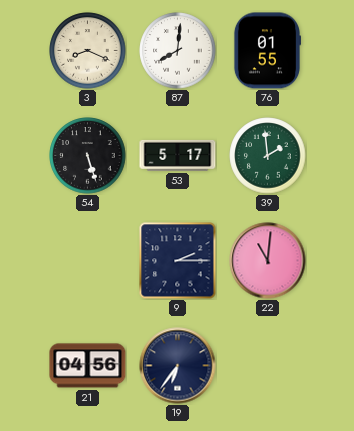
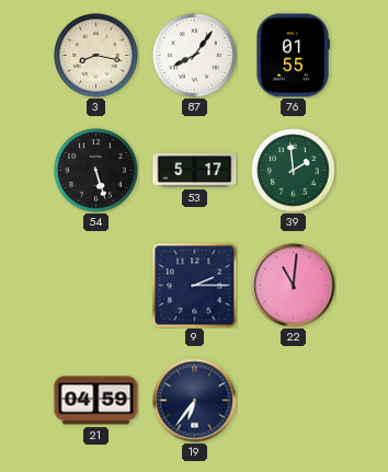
3: 8:19 -> 8:17 (96, 56)
87: 8:01 -> 8:06 (195, 56)
21: 04:56 -> 04:59 (96, 401)
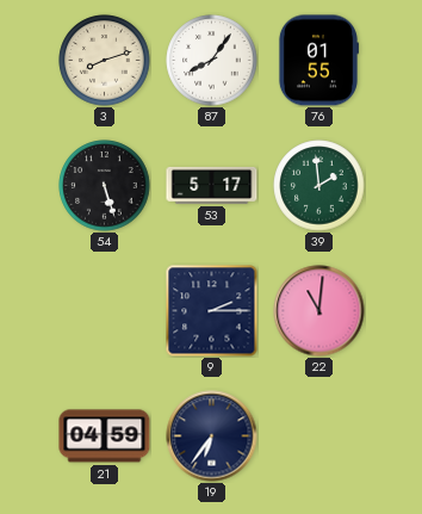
3: 8:17 -> 8:12 (105, 61)
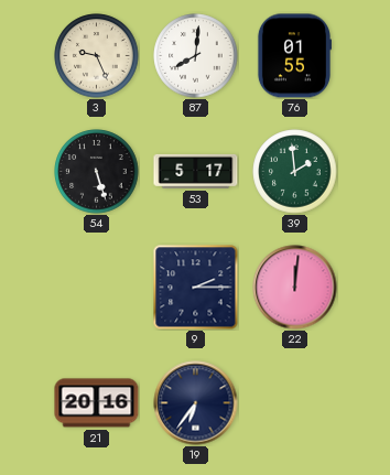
3: 8:12 -> 9:26 (97, 56)
87: 8:06 -> 8:01 (196, 56)
22: 11:01 -> 12:01 (295, 288)
21: 04:59 -> 20:16 (97, 403)
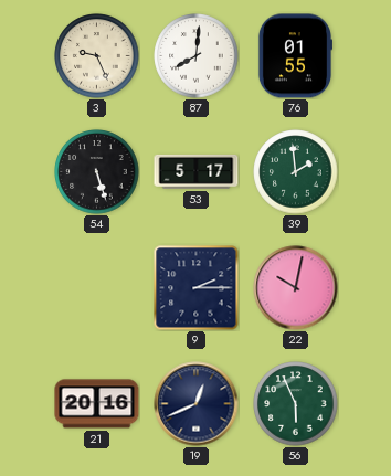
22: 12:01 -> 10:02 (296, 288)
19: 6:36 -> 12:41 (197, 404)
56: none -> 5:56 (296, 404)
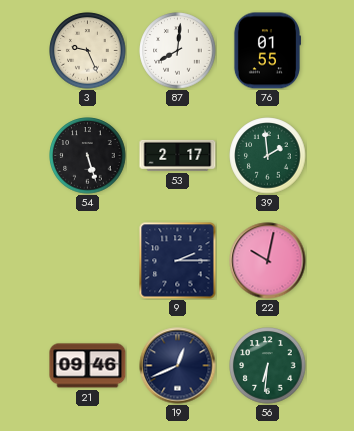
53: 5:17 -> 2:17 (178, 155)
21: 20:16 -> 09:46 (88, 366)
56: 5:56 -> 6:31 (268, 366)
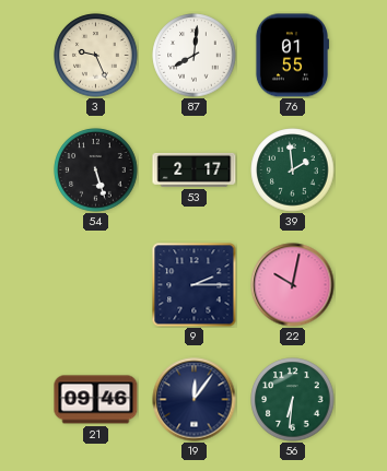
19: 12:41 -> 12:06 (195, 400)
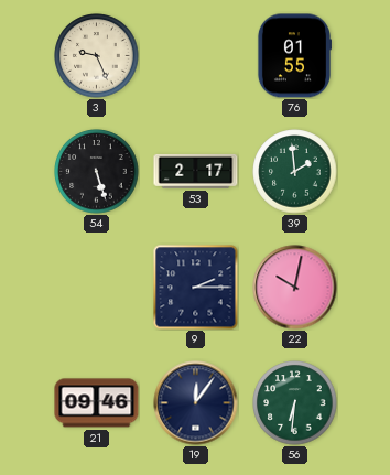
87: 8:01 -> none (195, 56)
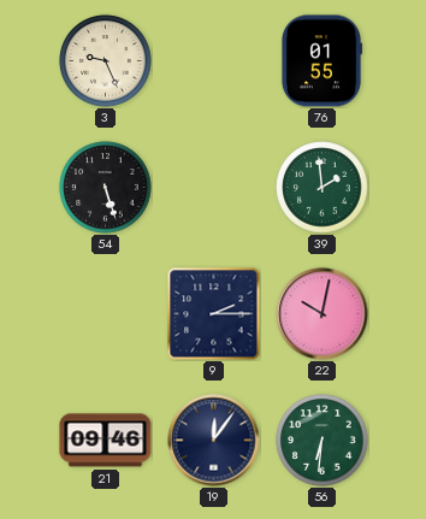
53: 2:17 -> none (196, 171)
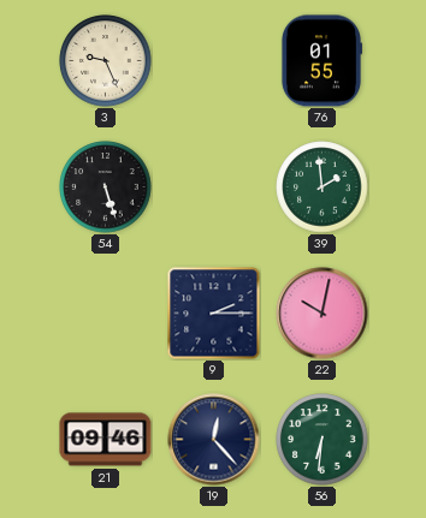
19: 12:06 -> 12:23 (214, 440)
